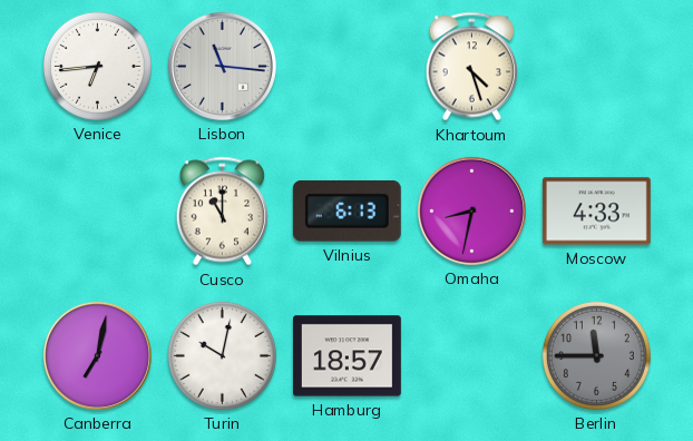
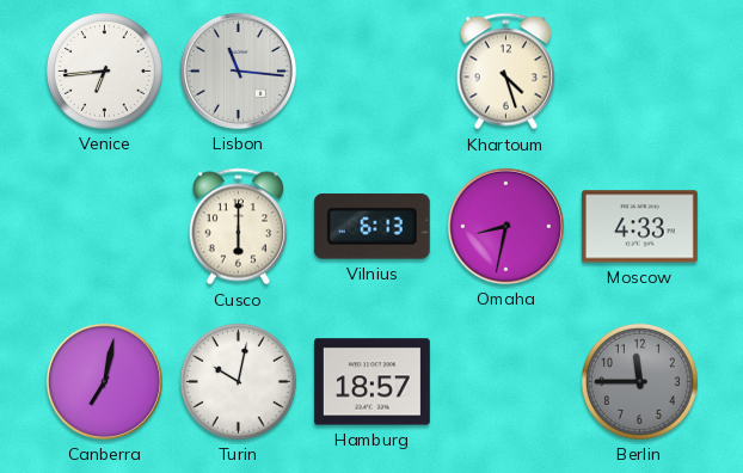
Cusco: 11:00 -> 6:00 (238, 227)
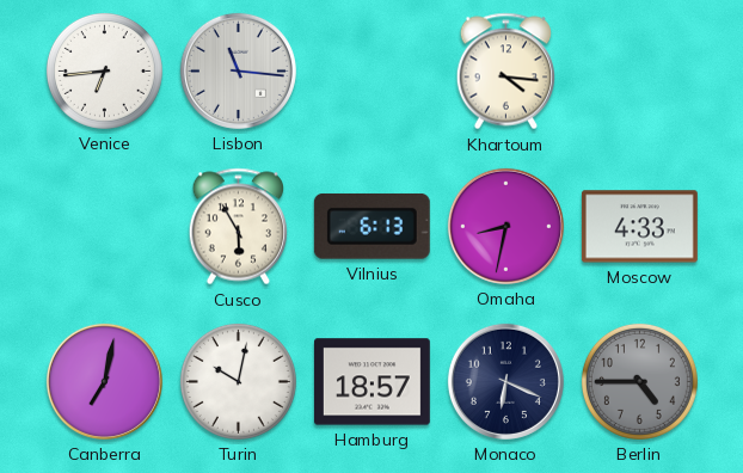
Khartoum: 4:27 -> 4:16 (505, 72)
Cusco: 6:00 -> 5:55 (238, 227)
Monaco: none -> 6:19 (505, 381)
Berlin: 11:45 -> 4:45 (639, 381)
